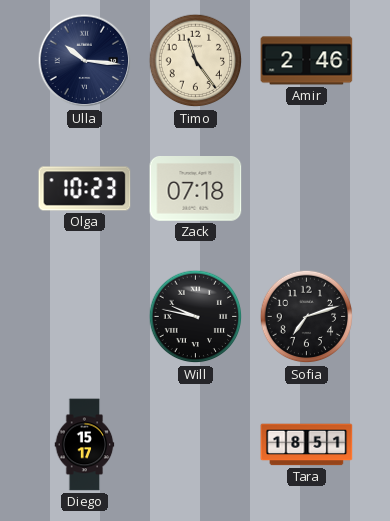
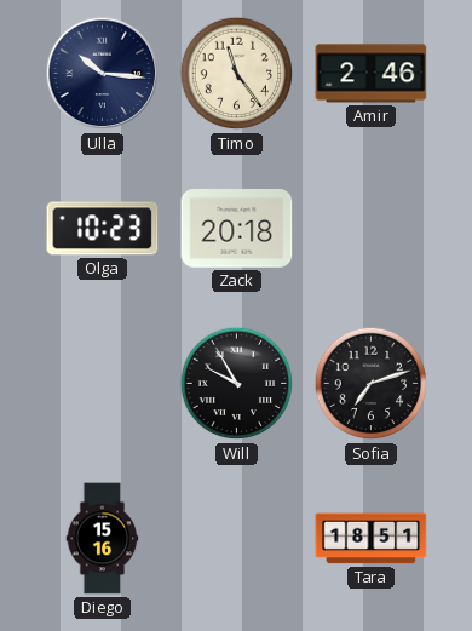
Zack: 07:18 -> 20:18 (237, 229)
Will: 9:47 -> 9:55 (237, 384)
Diego: 15:17 -> 15:16 (103, 539)
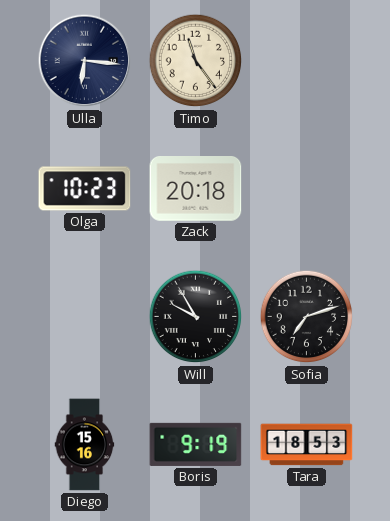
Ulla: 10:16 -> 6:16 (85, 61)
Amir: 2:46 -> none (372, 74)
Boris: none -> 9:19 (196, 444)
Tara: 18:51 -> 18:53 (307, 445)
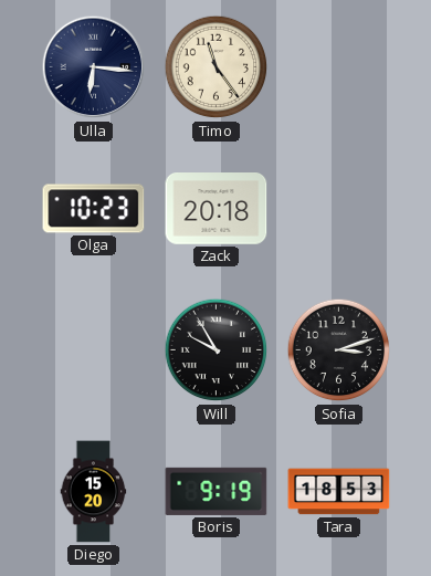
Sofia: 7:12 -> 3:12 (339, 350)
Diego: 15:16 -> 15:20 (94, 492)
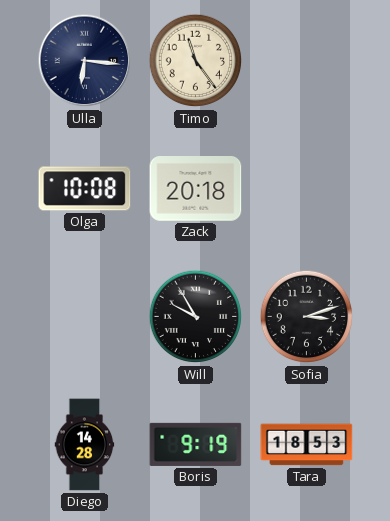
Olga: 10:23 -> 10:08 (85, 189)
Diego: 15:20 -> 14:28 (85, 445)
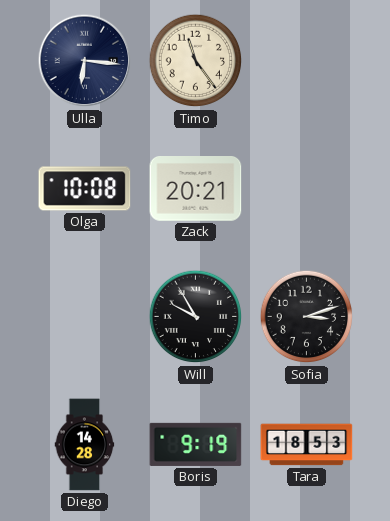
Zack: 20:18 -> 20:21 (196, 189)
